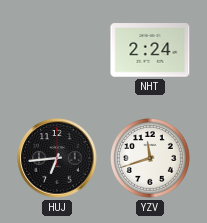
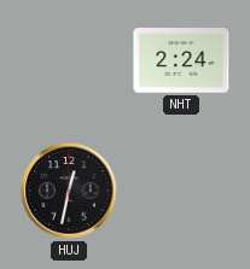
HUJ: 6:44 -> 12:32 (69, 191)
YZV: 11:42 -> none (151, 159)
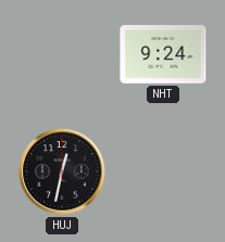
NHT: 2:24 -> 9:24 (163, 54)
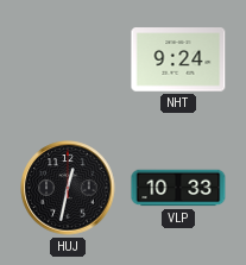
VLP: none -> 10:33 (178, 188)
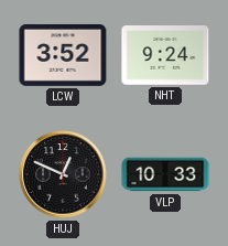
LCW: none -> 3:52 (63, 55)
HUJ: 12:32 -> 12:49 (63, 174)
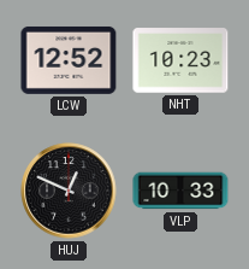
LCW: 3:52 -> 12:52 (69, 60)
NHT: 9:24 -> 10:23 (180, 60)
